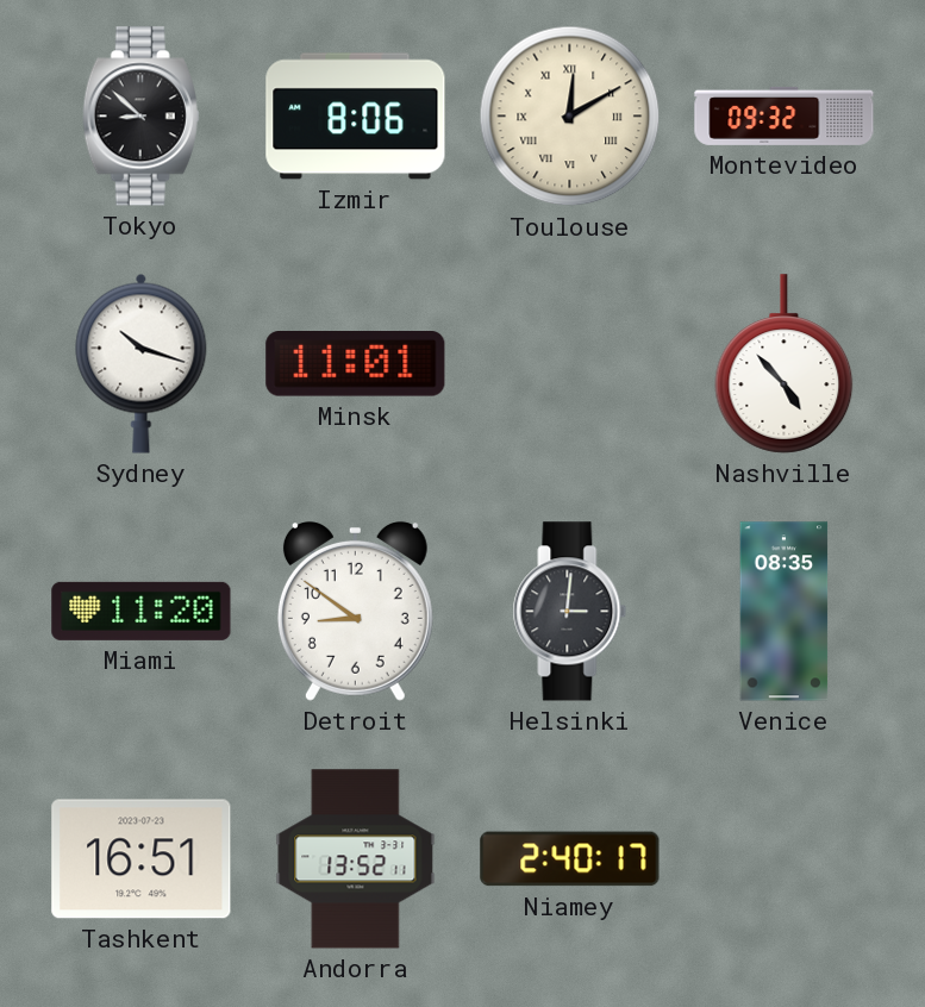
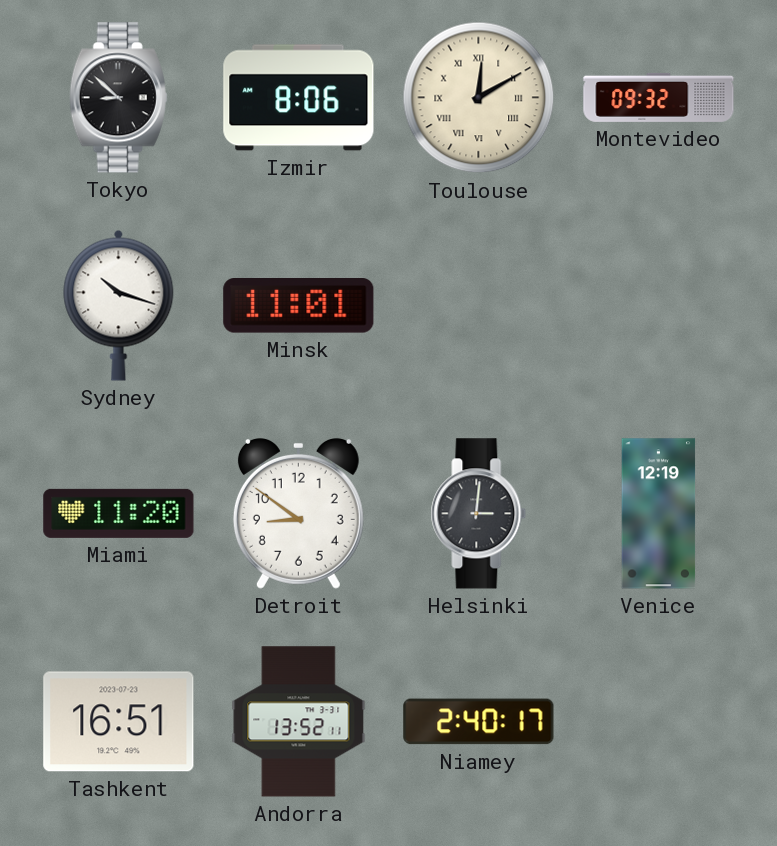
Nashville: 4:53 -> none (785, 364)
Venice: 08:35 -> 12:19 (659, 514)
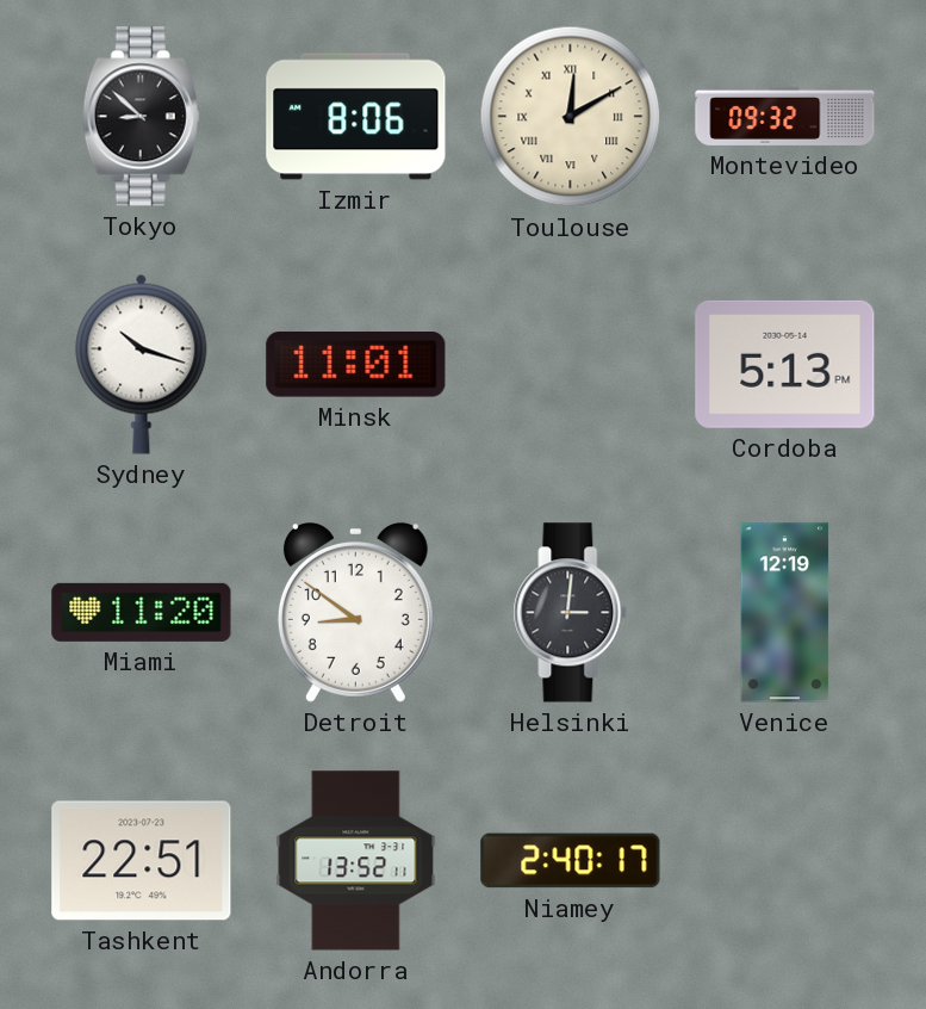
Cordoba: none -> 5:13 (785, 364)
Tashkent: 16:51 -> 22:51 (142, 861)
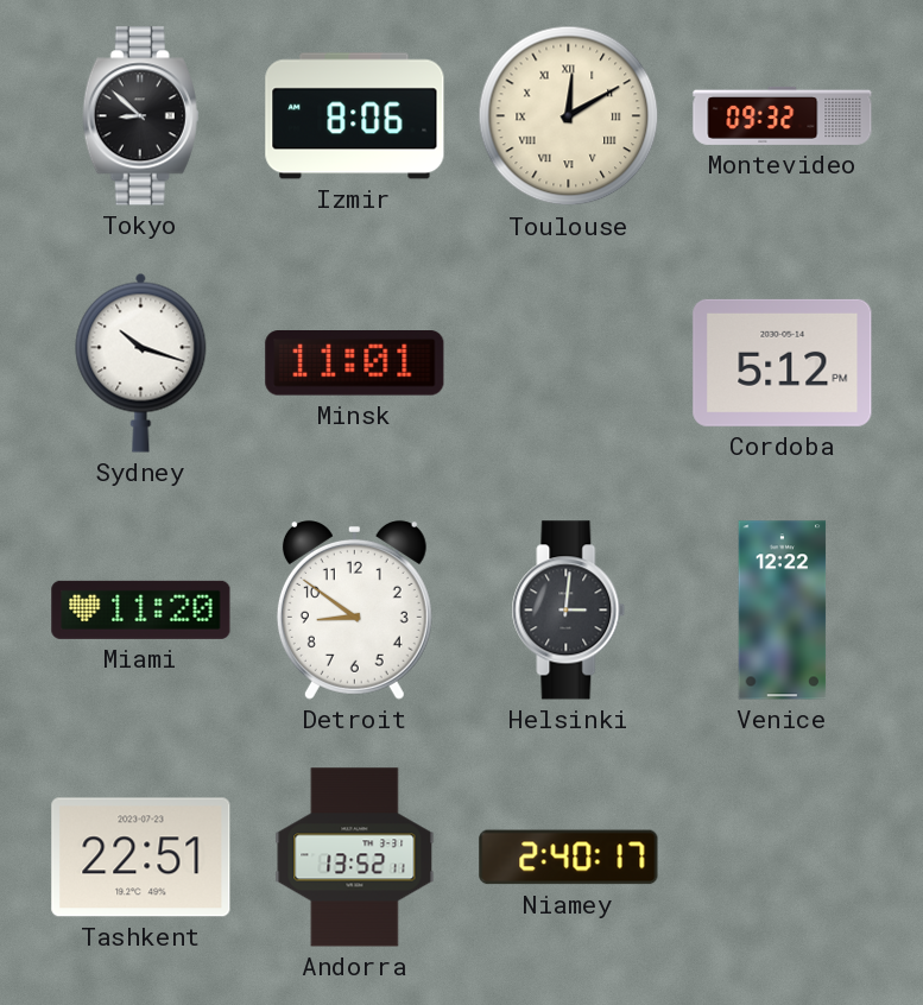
Cordoba: 5:13 -> 5:12 (783, 362)
Venice: 12:19 -> 12:22 (783, 611)
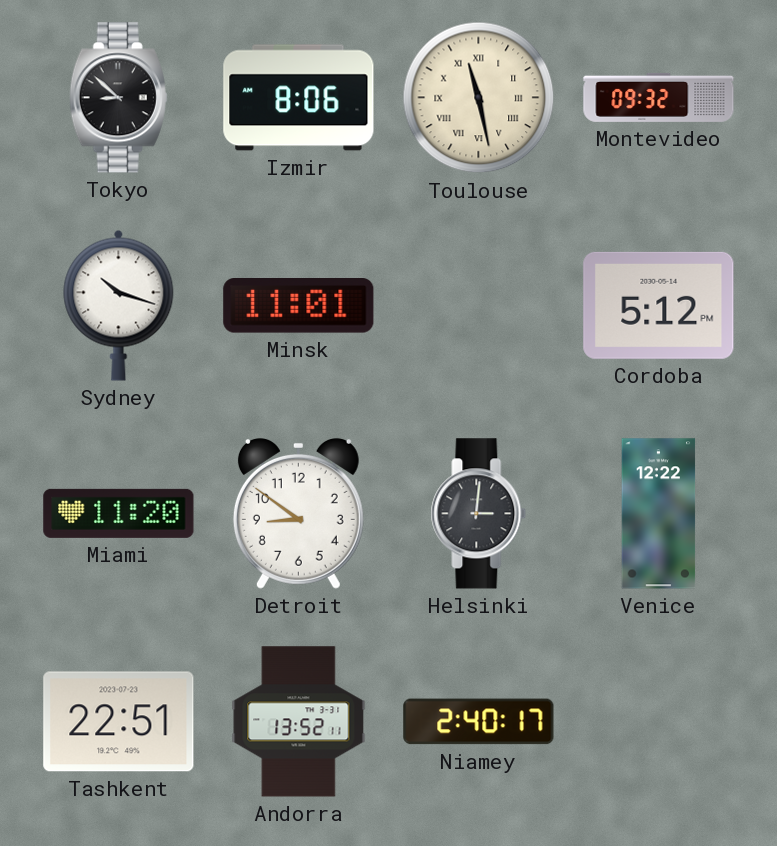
Toulouse: 12:10 -> 11:28 (479, 98)
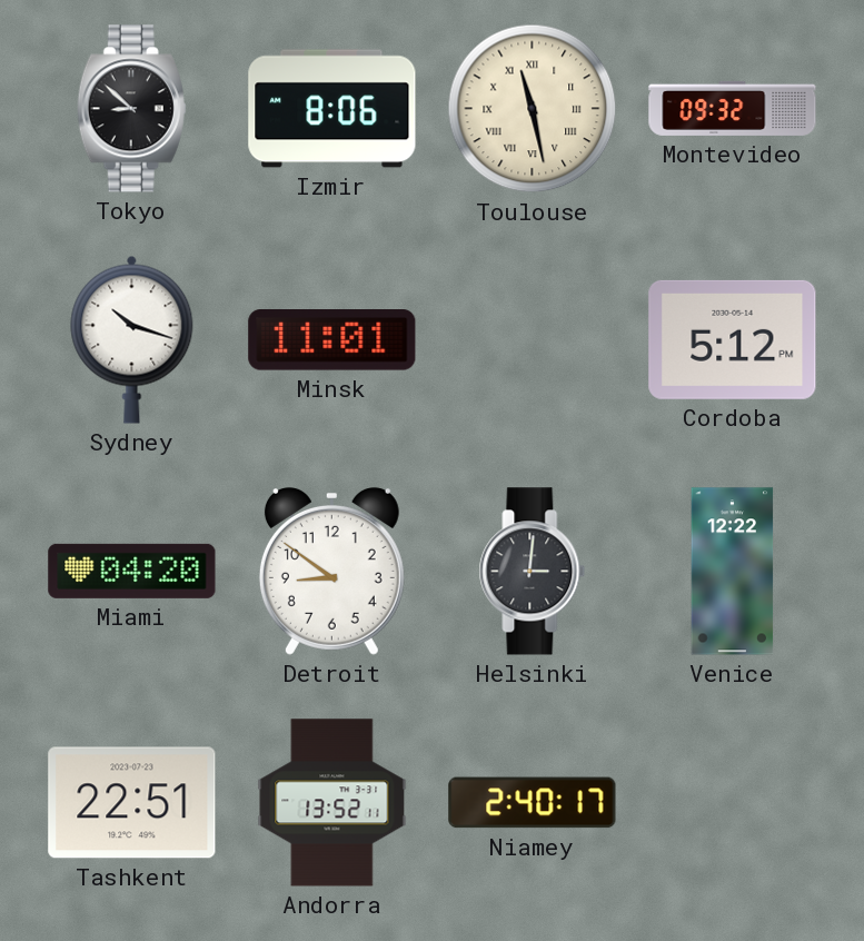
Miami: 11:20 -> 04:20 (132, 571)
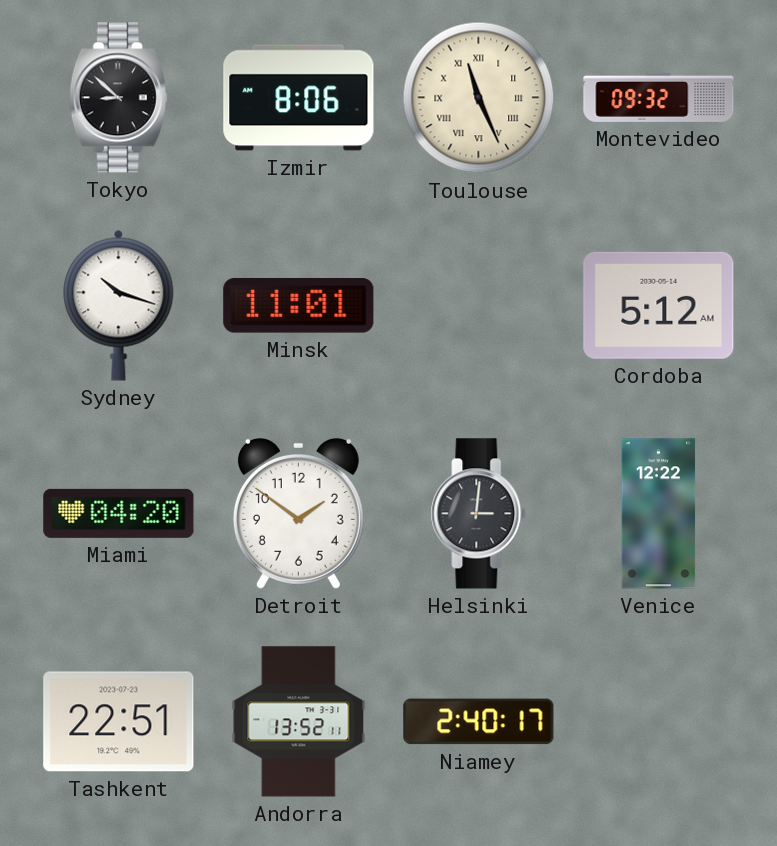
Toulouse: 11:28 -> 11:26 (479, 98)
Cordoba: 5:12 PM -> 5:12 AM (659, 305)
Detroit: 8:51 -> 1:51 (298, 513)
